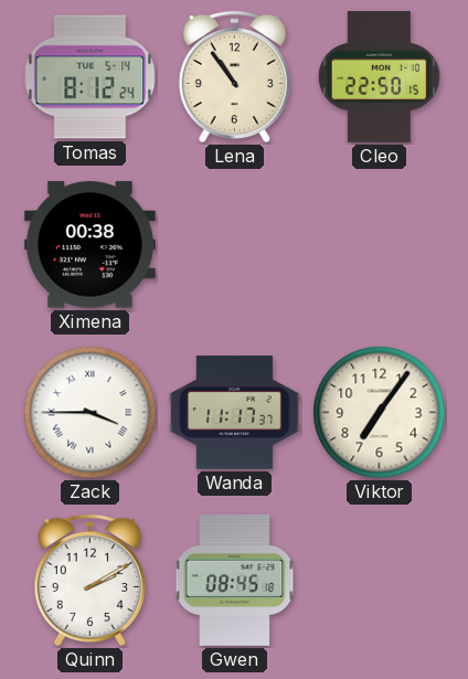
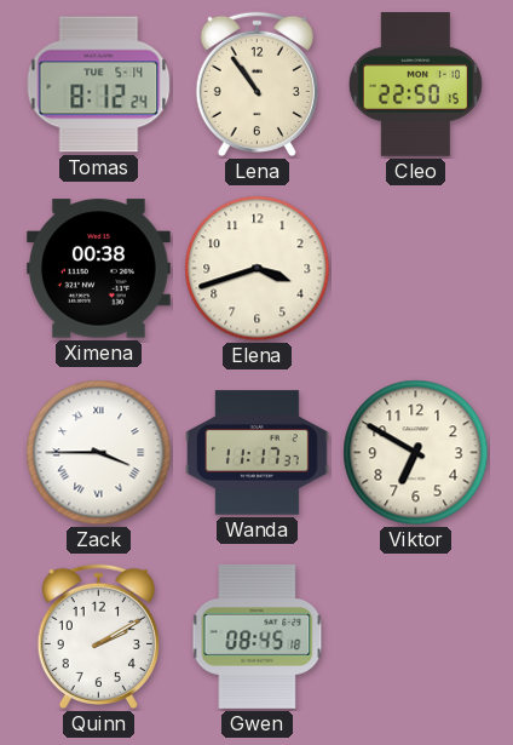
Elena: none -> 3:42 (258, 269)
Viktor: 7:06 -> 6:50 (416, 453)
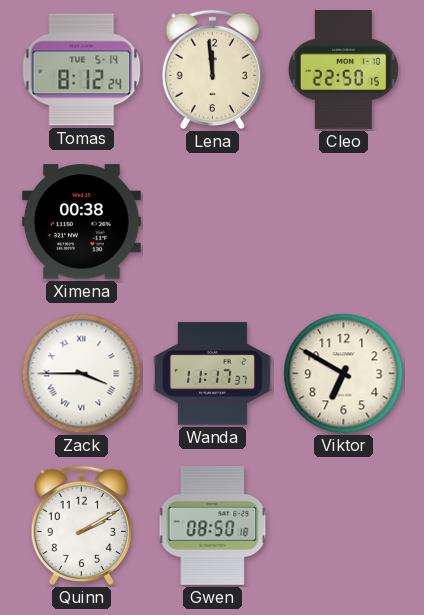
Lena: 10:54 -> 11:59 (212, 70)
Elena: 3:42 -> none (258, 269)
Gwen: 08:45 -> 08:50 (213, 526)
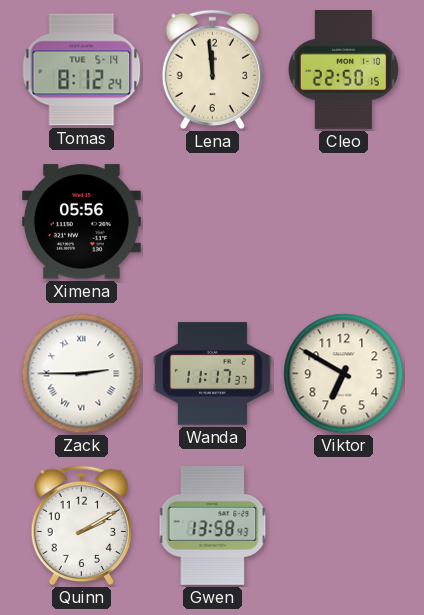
Ximena: 00:38 -> 05:56 (81, 222)
Zack: 3:45 -> 2:45 (82, 374)
Gwen: 08:50 -> 13:58 (213, 526)
